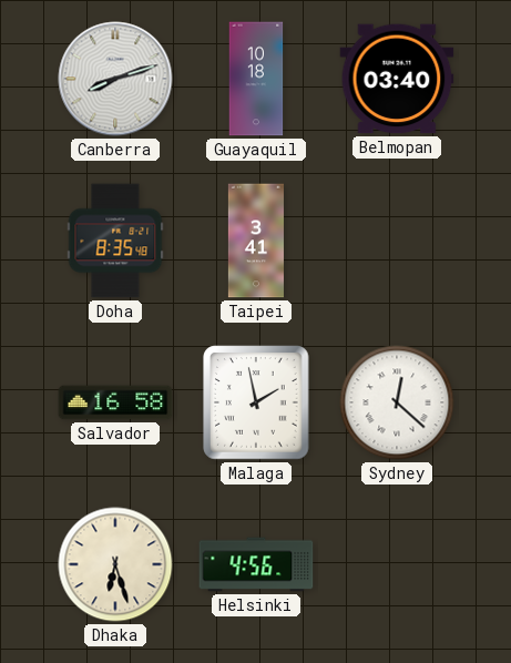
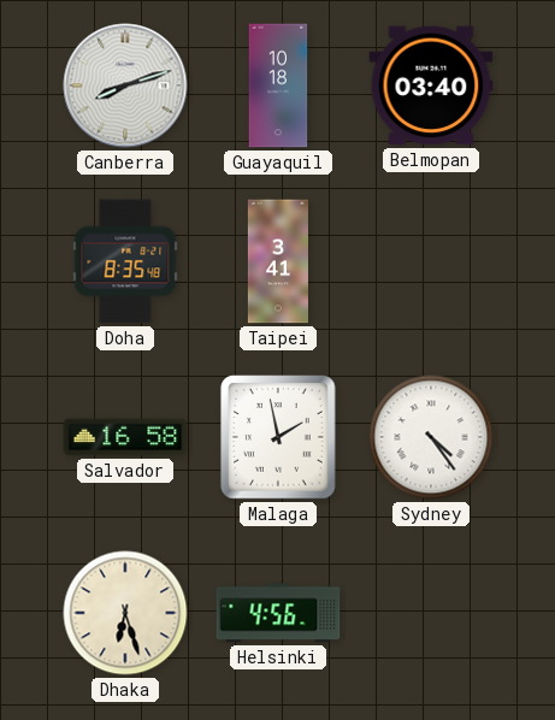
Sydney: 12:22 -> 4:24 (431, 437)
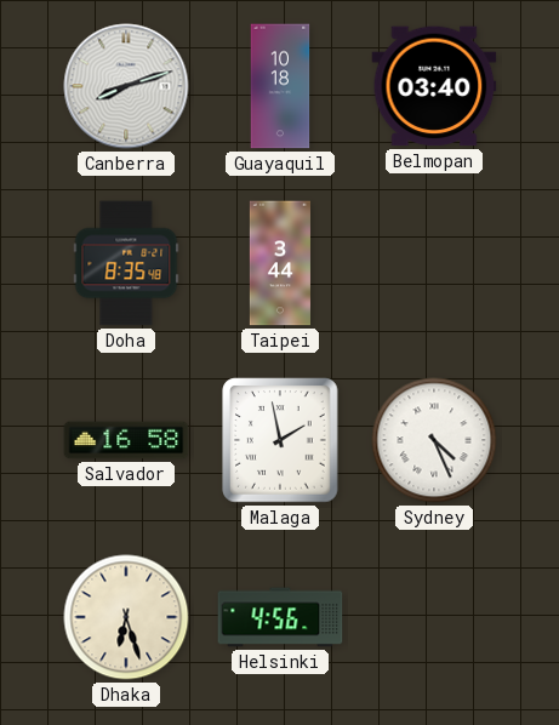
Taipei: 3:41 -> 3:44 (280, 263)
Sydney: 4:24 -> 4:26 (434, 440)
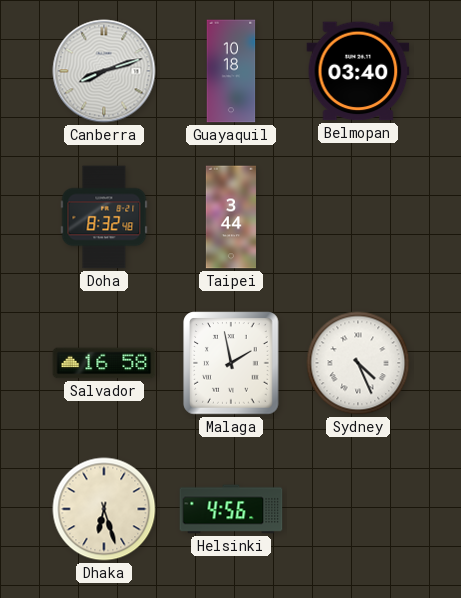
Doha: 8:35 -> 8:32 (104, 217)
